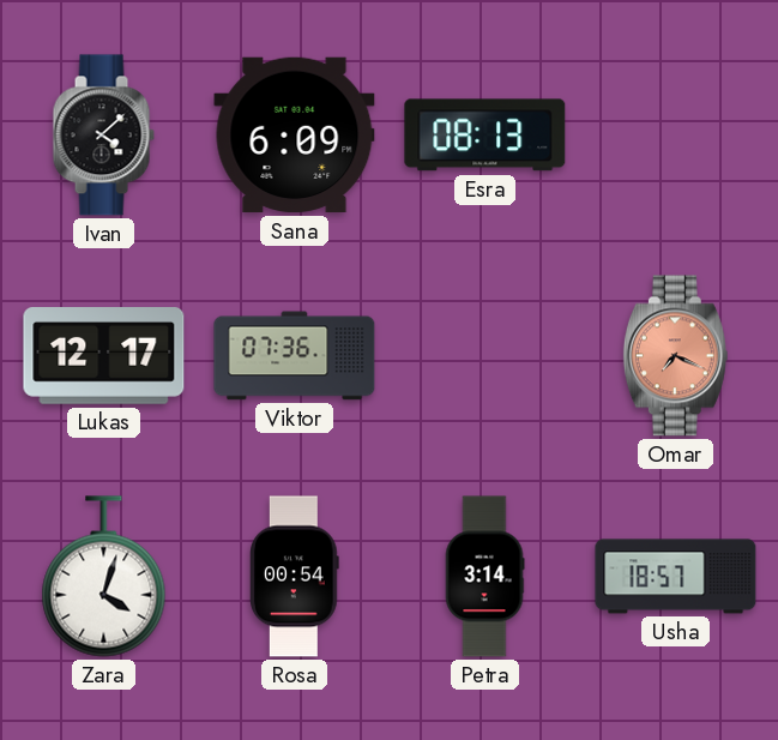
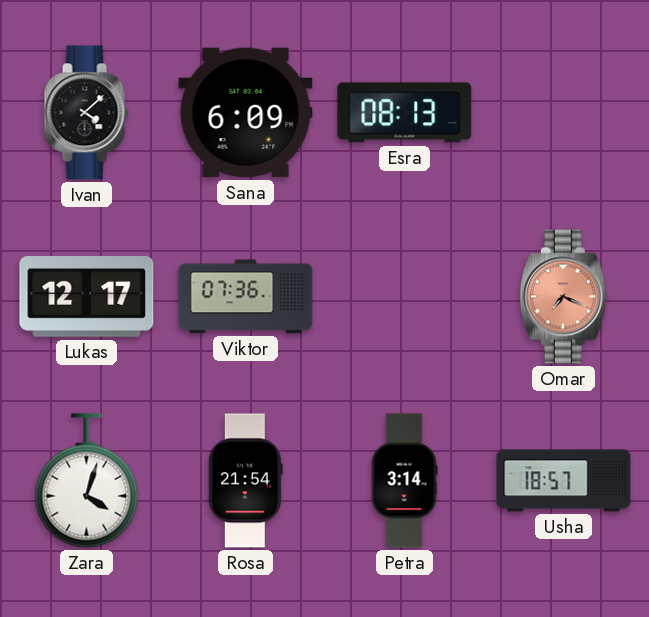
Rosa: 00:54 -> 21:54 (246, 481)
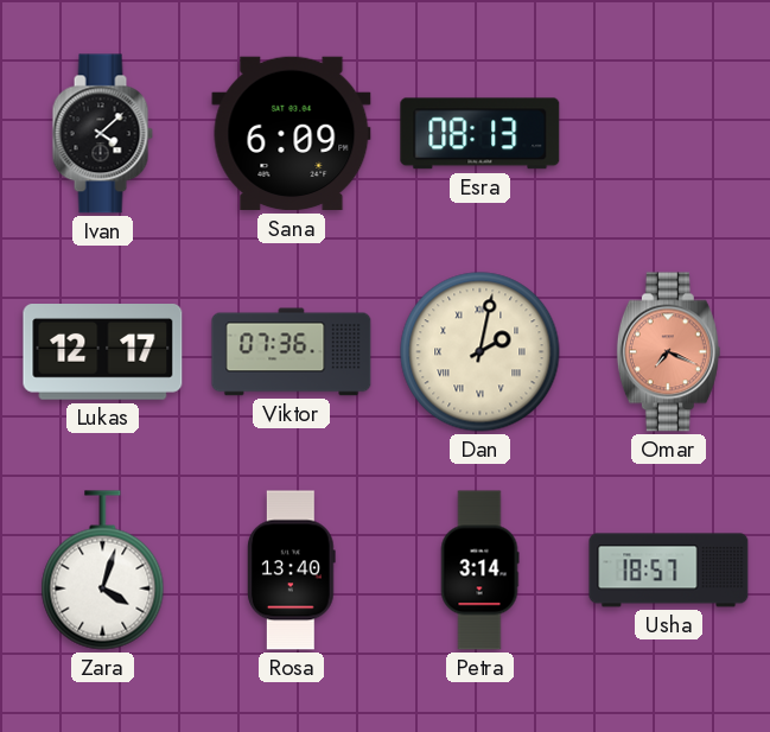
Dan: none -> 2:02 (481, 352)
Rosa: 21:54 -> 13:40 (292, 571)
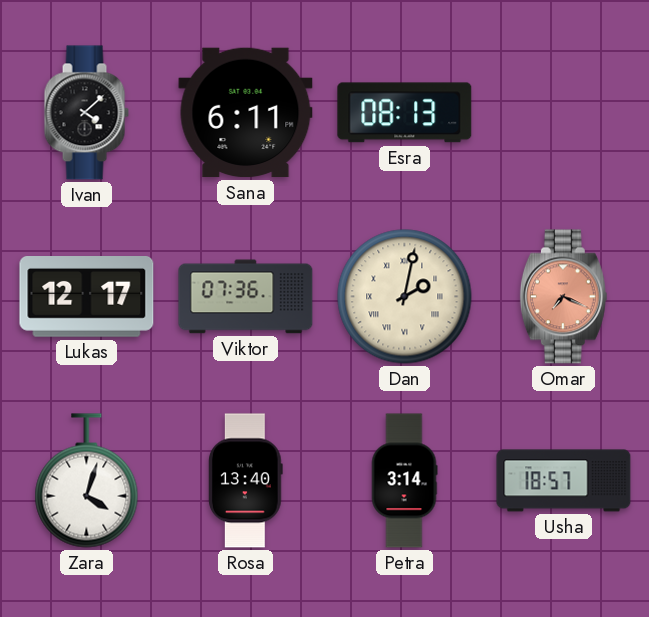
Sana: 6:09 -> 6:11 (246, 113)
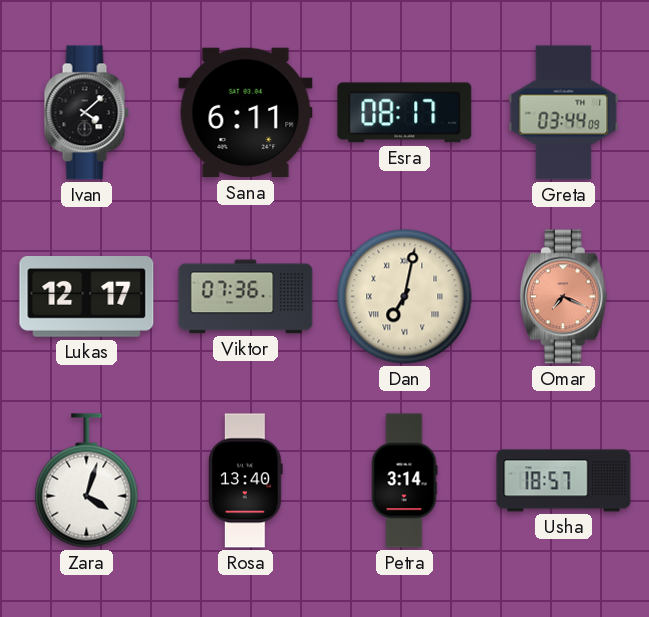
Esra: 08:13 -> 08:17 (405, 113)
Greta: none -> 03:44 (564, 113)
Dan: 2:02 -> 7:02 (405, 297)
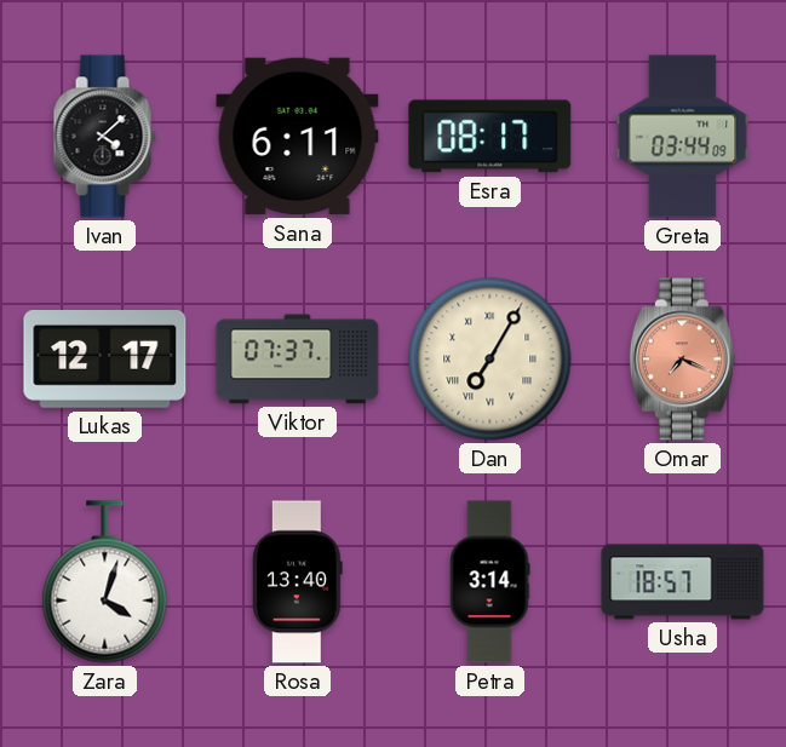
Viktor: 07:36 -> 07:37 (298, 360)
Dan: 7:02 -> 7:05 (490, 360)
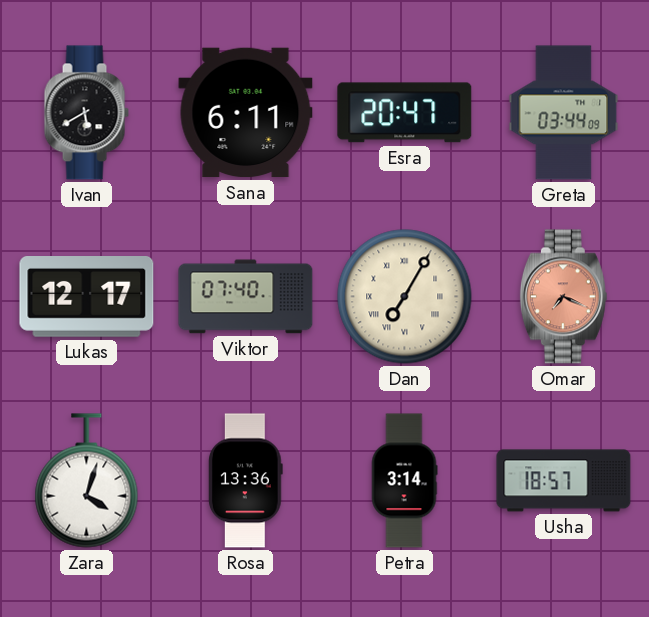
Ivan: 4:08 -> 5:40 (86, 113)
Esra: 08:17 -> 20:47 (405, 113)
Viktor: 07:37 -> 07:40 (246, 297)
Rosa: 13:40 -> 13:36 (246, 481)
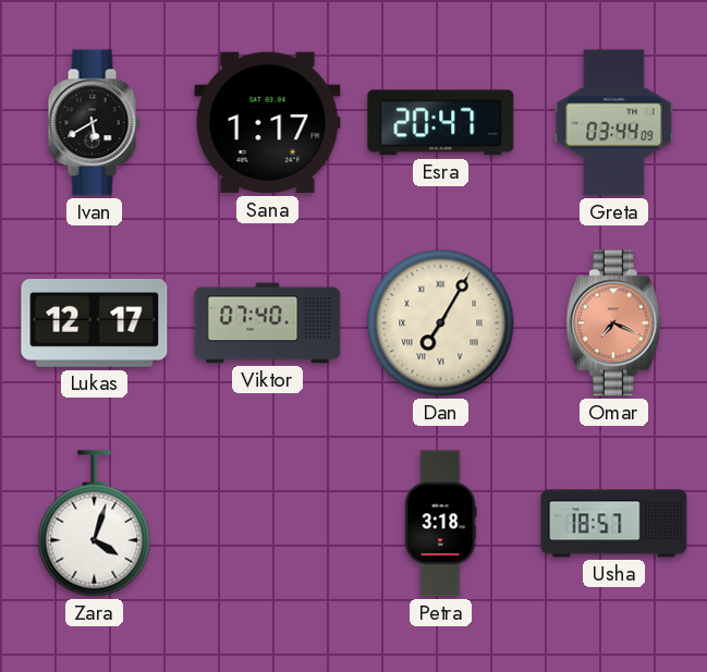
Sana: 6:11 -> 1:17 (268, 123)
Rosa: 13:36 -> none (246, 481)
Petra: 3:14 -> 3:18 (440, 524)
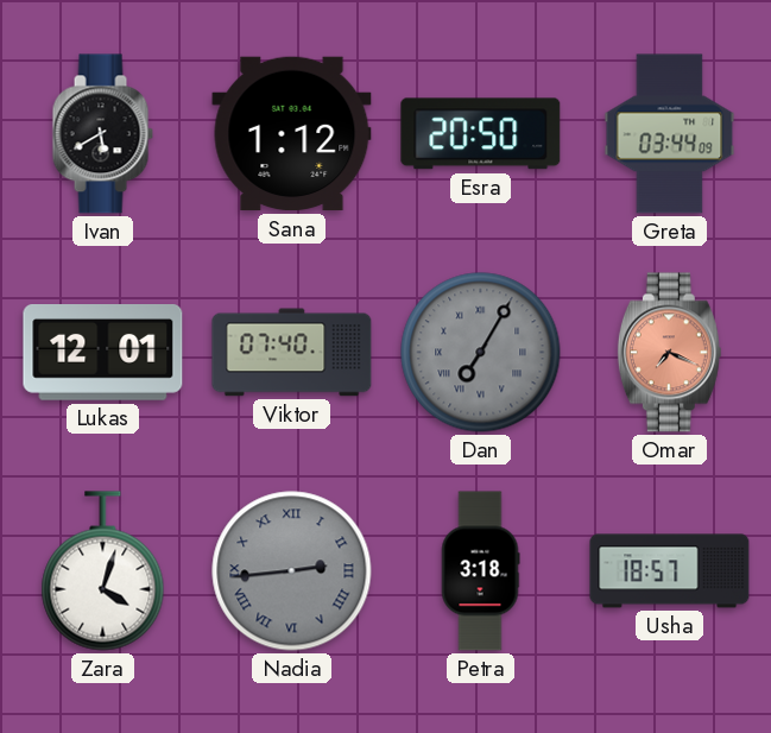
Sana: 1:17 -> 1:12 (292, 134)
Esra: 20:47 -> 20:50 (481, 134)
Lukas: 12:17 -> 12:01 (103, 353)
Dan dial: cream -> grey (481, 353)
Nadia: none -> 2:44 (292, 571)
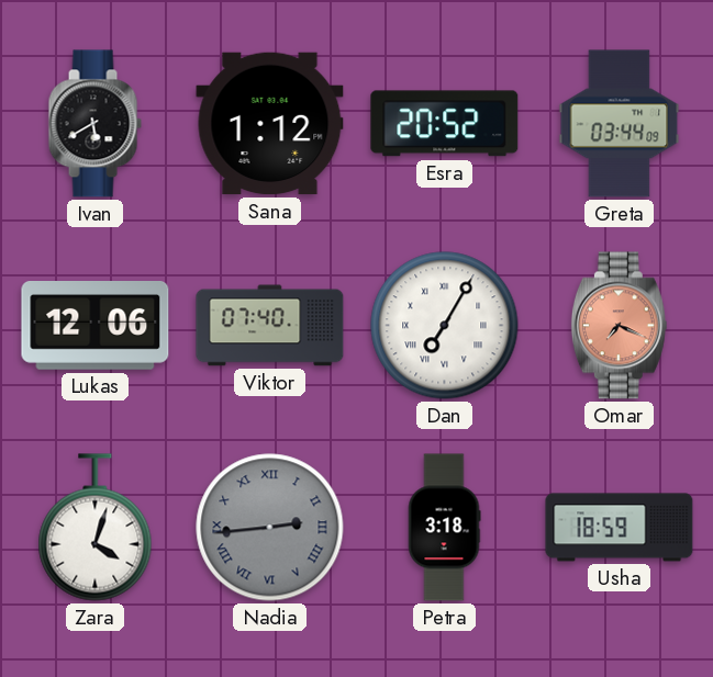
Esra: 20:50 -> 20:52 (445, 124)
Lukas: 12:01 -> 12:06 (96, 326)
Dan dial: grey -> white (445, 326)
Usha: 18:57 -> 18:59 (620, 528)
